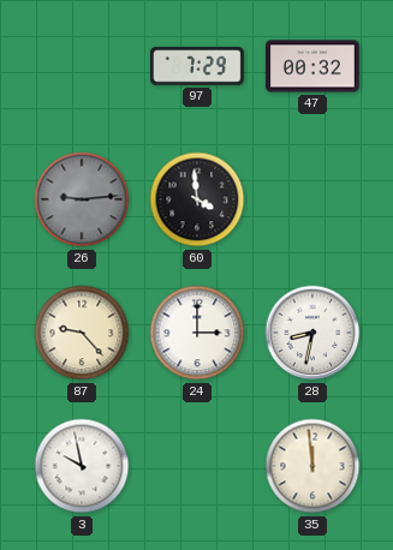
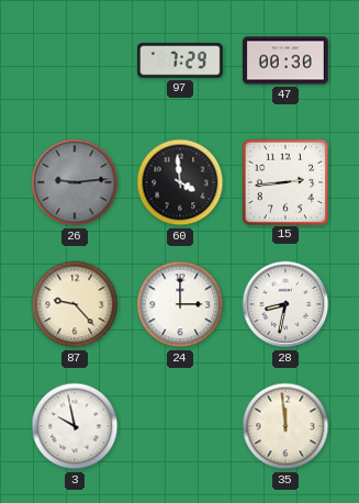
47: 00:32 -> 00:30 (287, 60)
15: none -> 2:44 (284, 181)
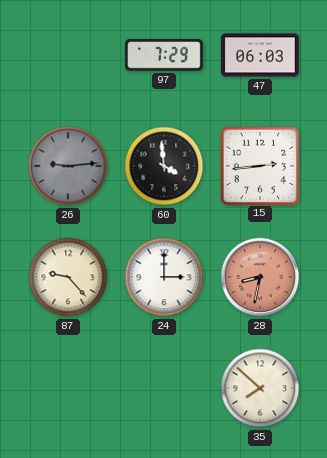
47: 00:30 -> 06:03 (261, 55)
28 dial: white -> salmon (260, 277)
3: 9:58 -> none (75, 426)
35: 11:59 -> 7:52 (260, 388)
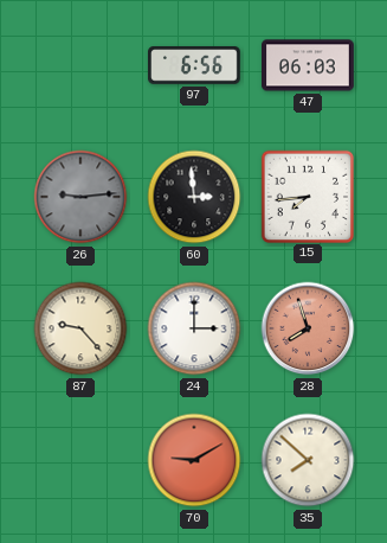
97: 7:29 -> 6:56 (195, 65)
60: 3:59 -> 2:59 (194, 197)
15: 2:44 -> 7:44 (307, 196)
28: 8:32 -> 7:57 (308, 328)
70: none -> 9:10 (194, 460)
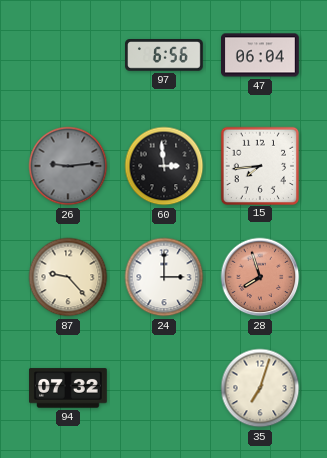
47: 06:03 -> 06:04 (261, 55)
94: none -> 07:32 (69, 388)
70: 9:10 -> none (194, 460)
35: 7:52 -> 7:03 (260, 388)
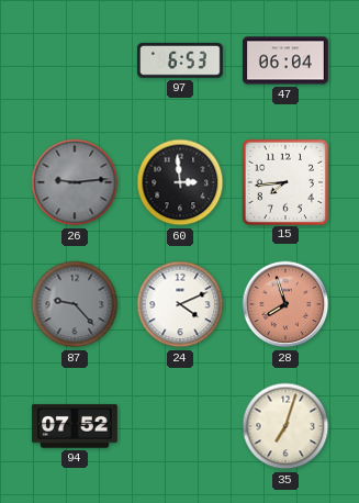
97: 6:56 -> 6:53 (181, 60)
87 dial: cream -> grey (75, 304)
24: 3:00 -> 4:11 (180, 304)
94: 07:32 -> 07:52 (76, 426)
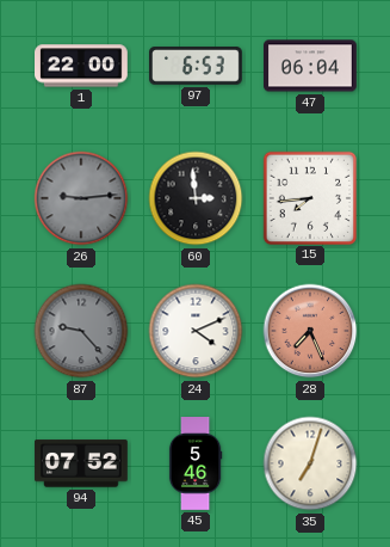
1: none -> 22:00 (82, 66)
28: 7:57 -> 7:26 (310, 331)
45: none -> 5:46 (196, 463)
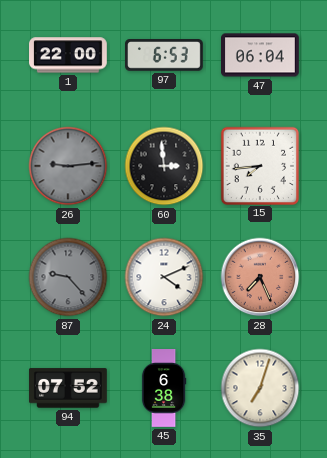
45: 5:46 -> 6:38 (164, 388)
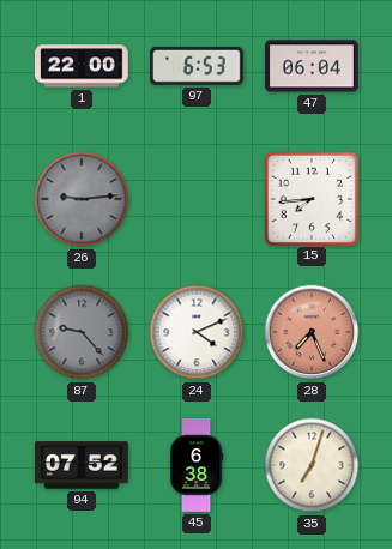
60: 2:59 -> none (164, 166)
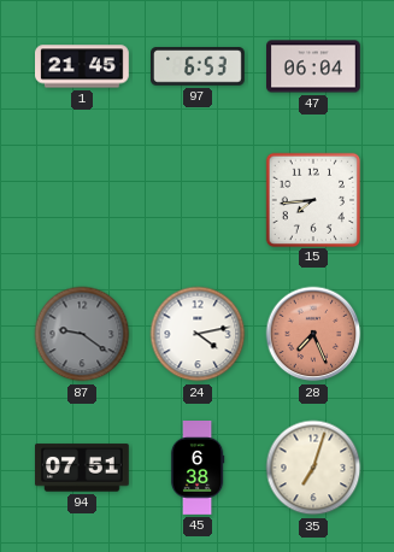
1: 22:00 -> 21:45 (83, 66)
26: 9:14 -> none (82, 199)
87: 9:23 -> 9:21 (82, 334)
24: 4:11 -> 4:13 (198, 334)
94: 07:52 -> 07:51 (83, 468)
